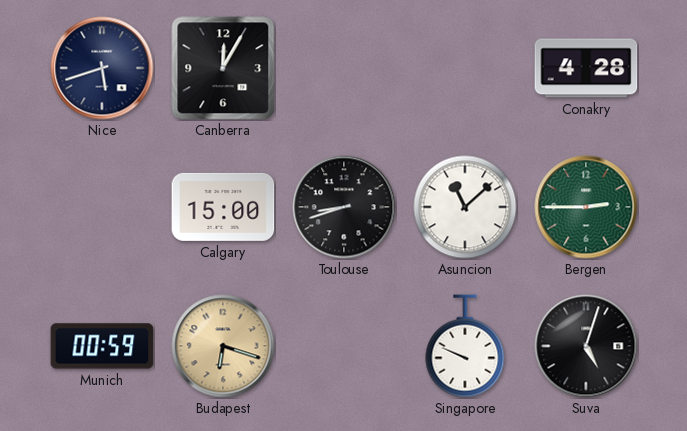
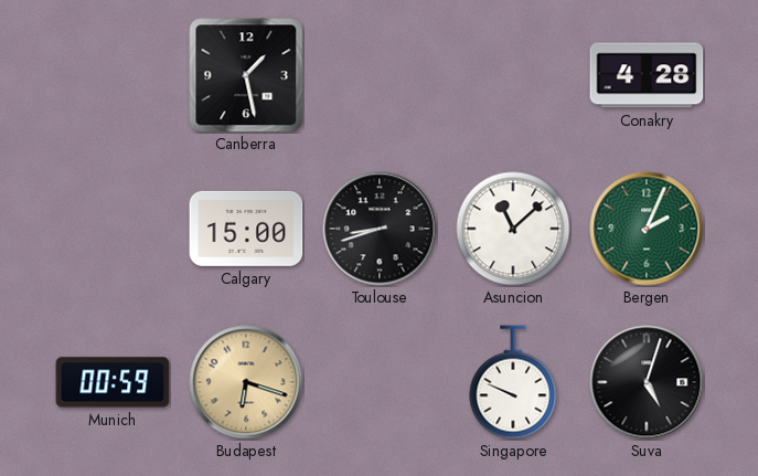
Nice: 5:42 -> none (102, 68)
Canberra: 12:05 -> 1:28 (246, 75)
Bergen: 2:45 -> 2:04 (647, 229)
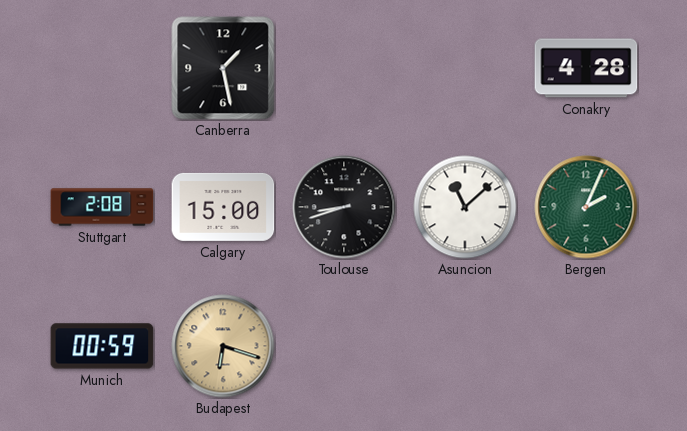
Stuttgart: none -> 2:08 (102, 207)
Singapore: 9:49 -> none (513, 382)
Suva: 5:03 -> none (647, 382)
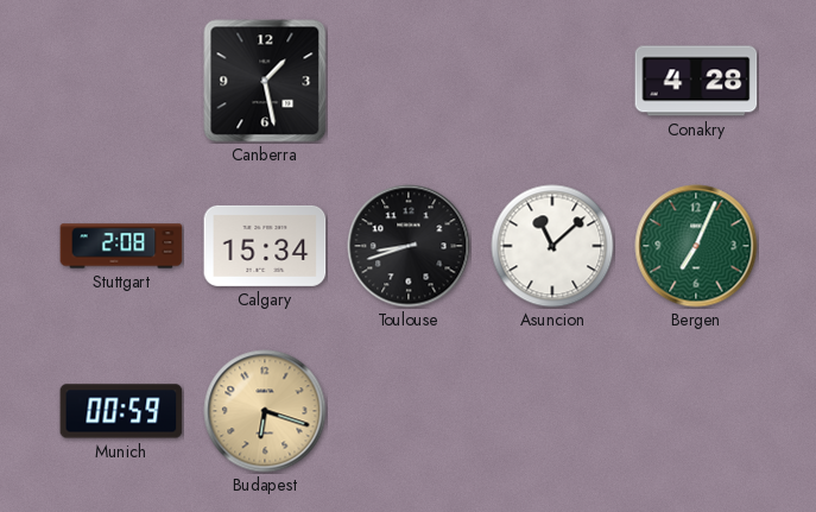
Calgary: 15:00 -> 15:34 (265, 246)
Bergen: 2:04 -> 7:04 (696, 246)
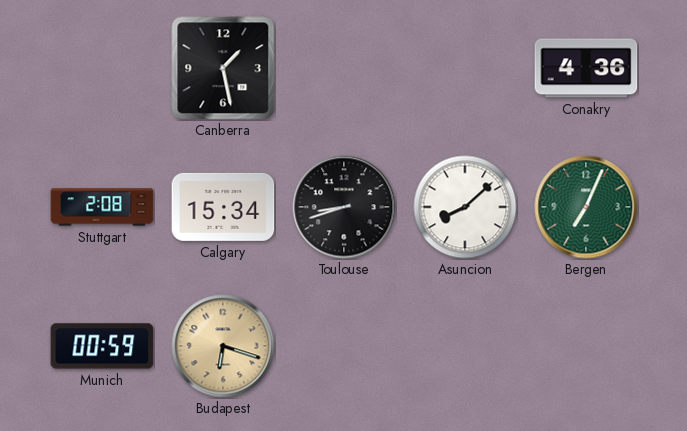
Conakry: 4:28 -> 4:36 (586, 68)
Asuncion: 11:08 -> 8:08 (465, 207)
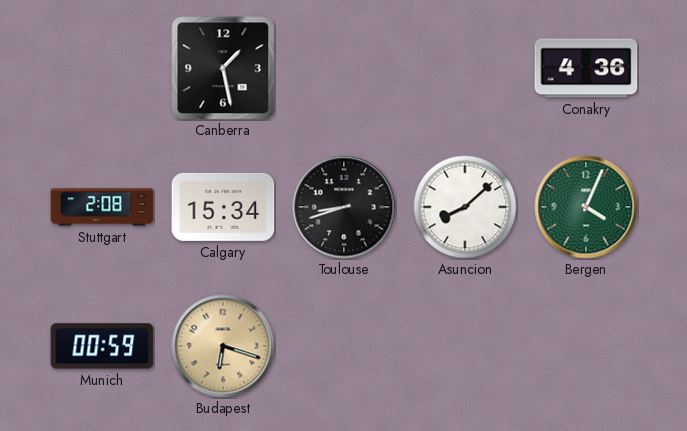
Bergen: 7:04 -> 4:04 (586, 207)
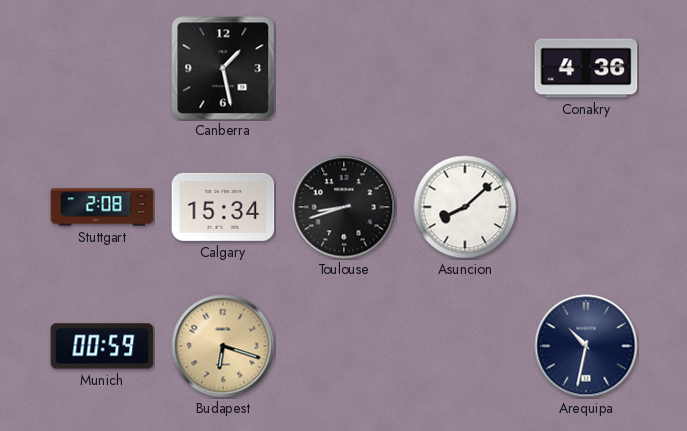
Bergen: 4:04 -> none (586, 207)
Arequipa: none -> 10:32 (586, 346)
